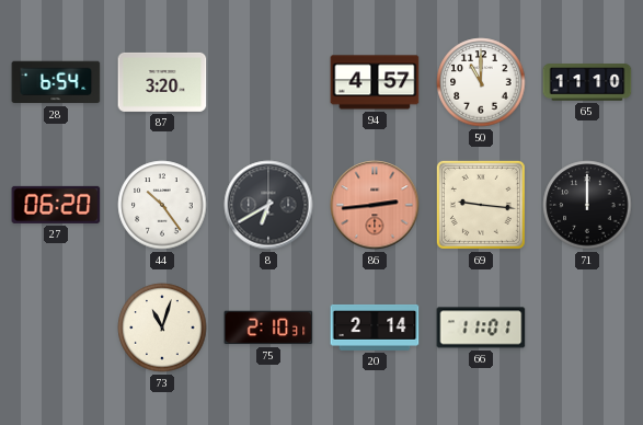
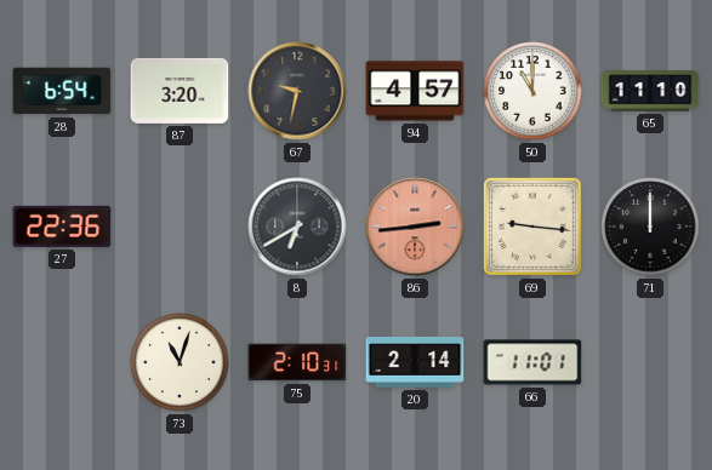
67: none -> 9:32 (297, 91)
27: 06:20 -> 22:36 (62, 227)
44: 10:24 -> none (162, 205)
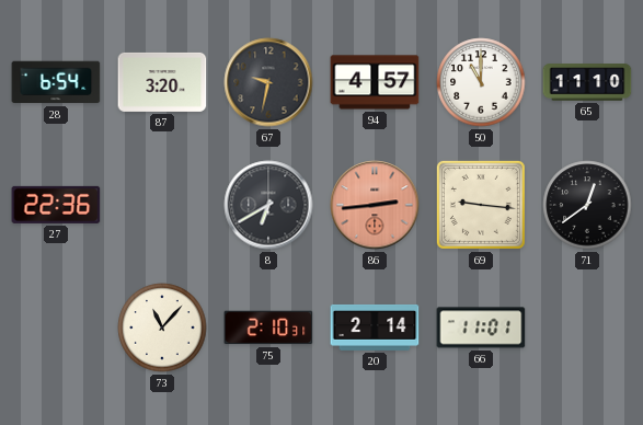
71: 12:00 -> 12:39 (587, 205)
73: 11:03 -> 11:07 (162, 328)
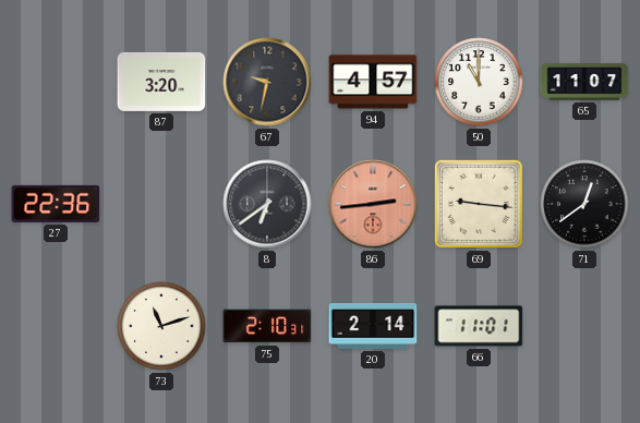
28: 6:54 -> none (56, 82)
65: 11:10 -> 11:07 (584, 82)
8: 6:40 -> 6:39 (267, 204)
73: 11:07 -> 11:12 (161, 326)
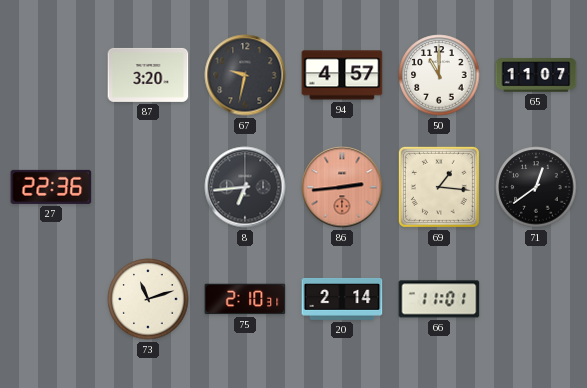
8: 6:39 -> 6:44 (245, 187)
69: 9:16 -> 1:16 (439, 187)
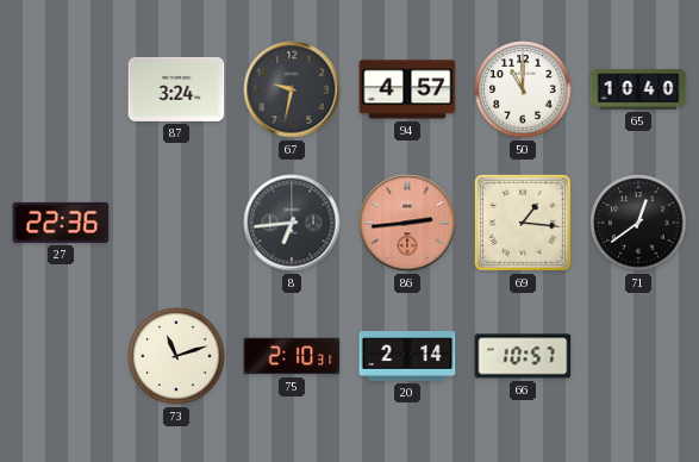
87: 3:20 -> 3:24 (176, 89)
65: 11:07 -> 10:40 (638, 89)
66: 11:01 -> 10:57 (523, 356)
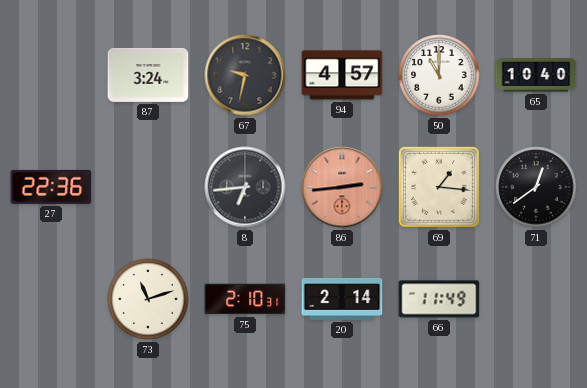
66: 10:57 -> 11:49 (439, 299)
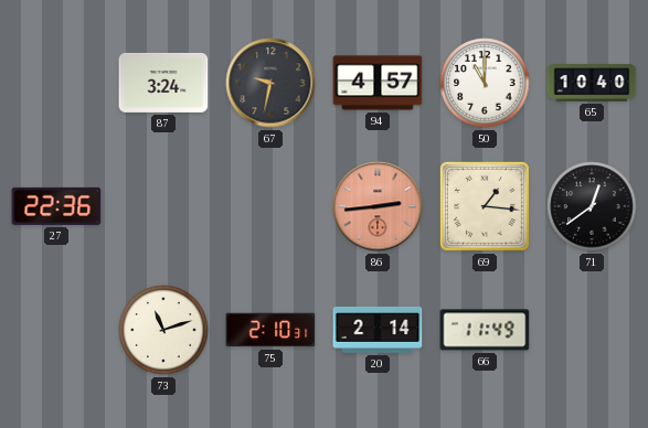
8: 6:44 -> none (245, 187)
